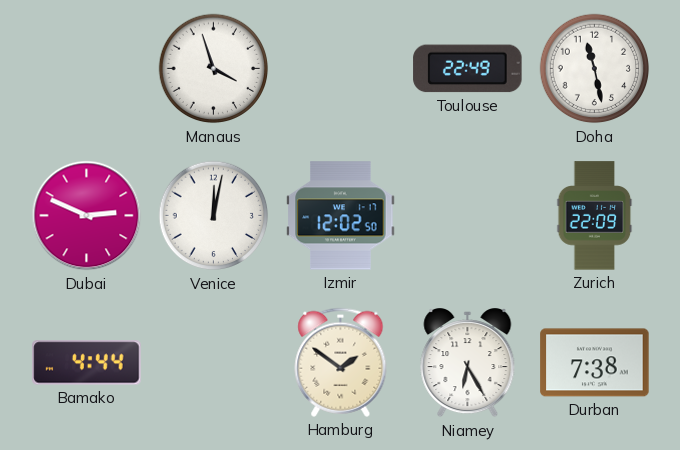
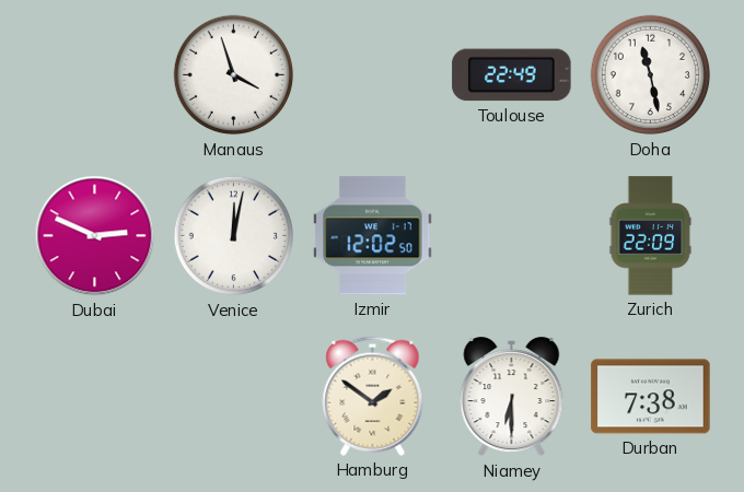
Bamako: 4:44 -> none (87, 363)
Niamey: 6:25 -> 6:30 (512, 398)
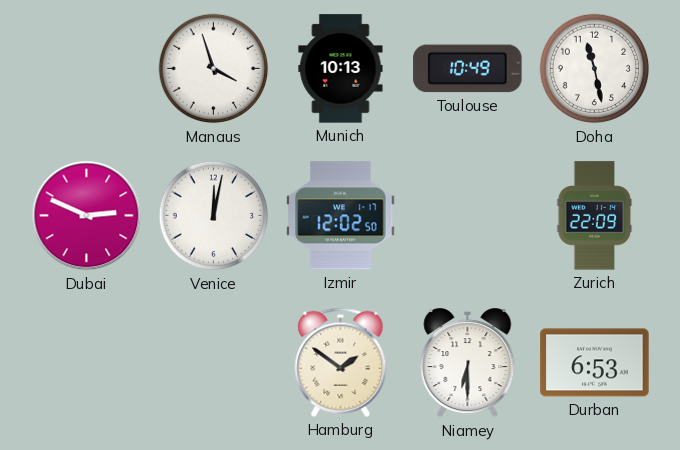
Munich: none -> 10:13 (341, 69)
Toulouse: 22:49 -> 10:49 (468, 69)
Durban: 7:38 -> 6:53 (595, 363)
